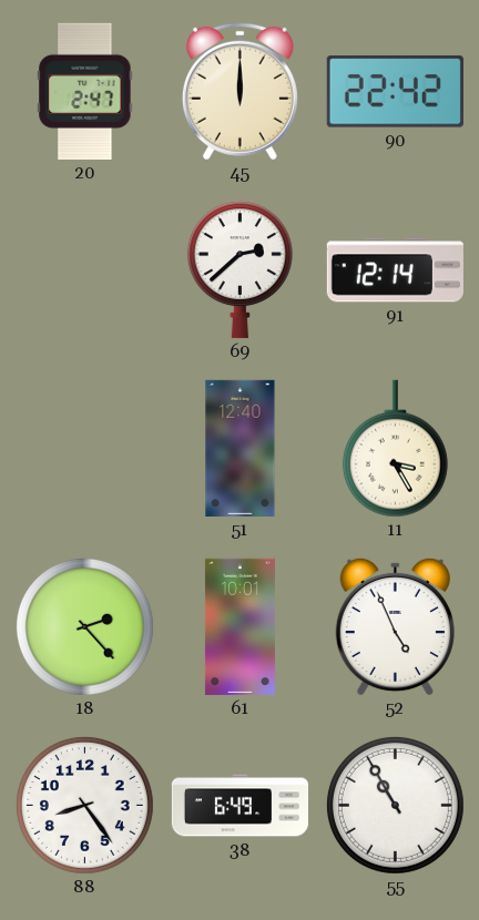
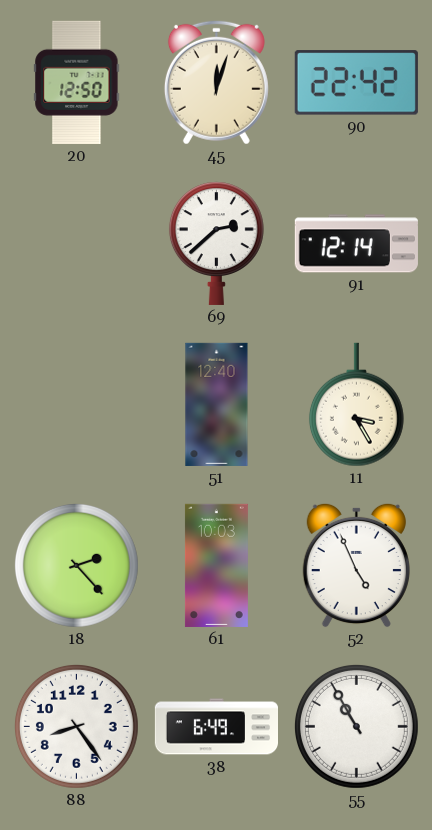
20: 2:47 -> 12:50 (77, 82)
45: 12:00 -> 12:03 (216, 82)
61: 10:01 -> 10:03 (216, 565)
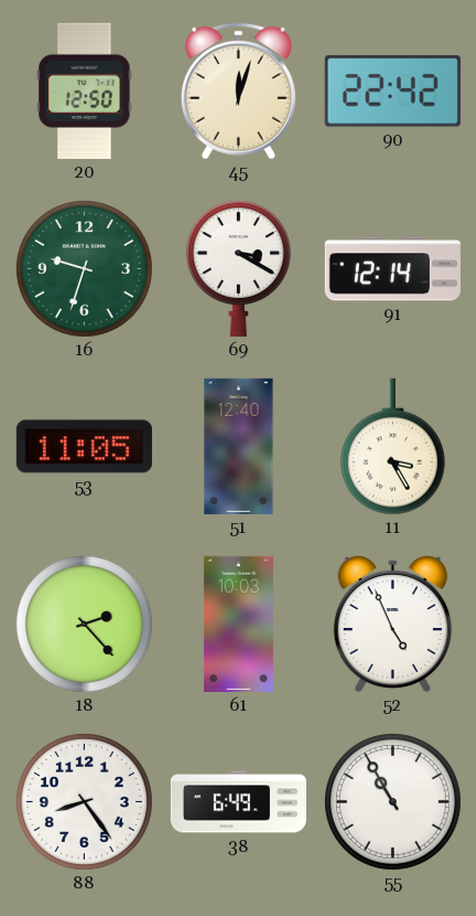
16: none -> 9:33 (84, 268)
69: 2:38 -> 3:20 (238, 268)
53: none -> 11:05 (84, 447)
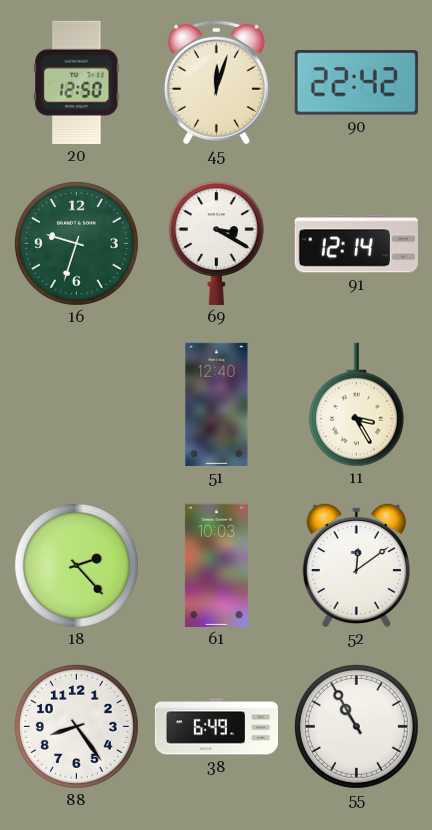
53: 11:05 -> none (84, 447)
52: 4:56 -> 12:09 (356, 565)
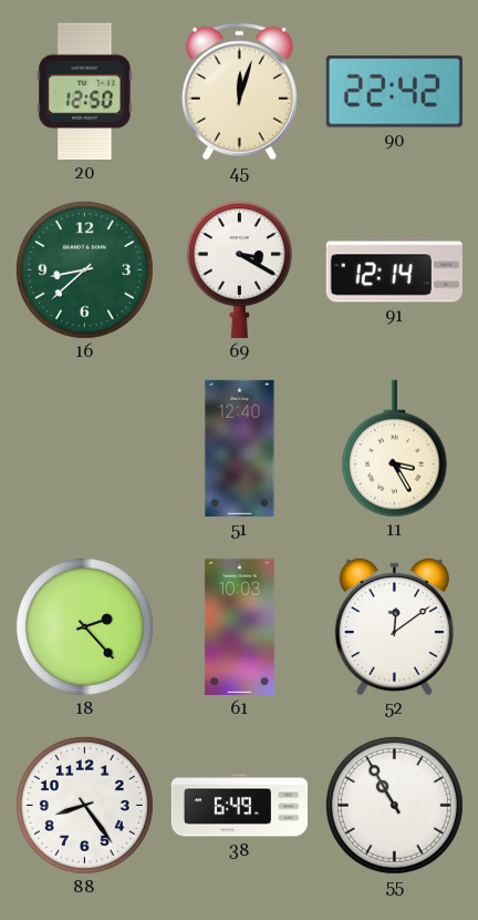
16: 9:33 -> 8:38 (84, 269)
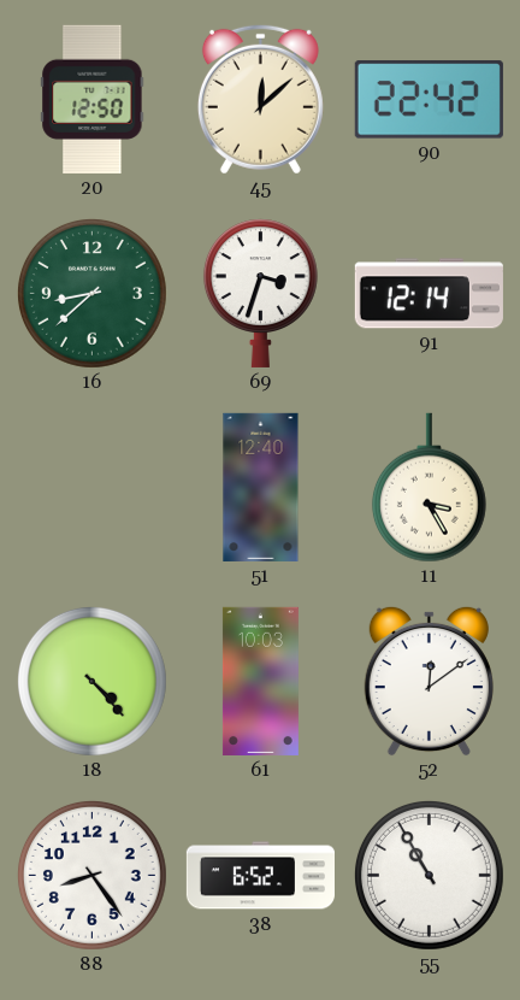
45: 12:03 -> 12:08 (260, 99)
69: 3:20 -> 3:33 (260, 293)
18: 2:23 -> 4:23 (91, 681)
38: 6:49 -> 6:52 (260, 876)
